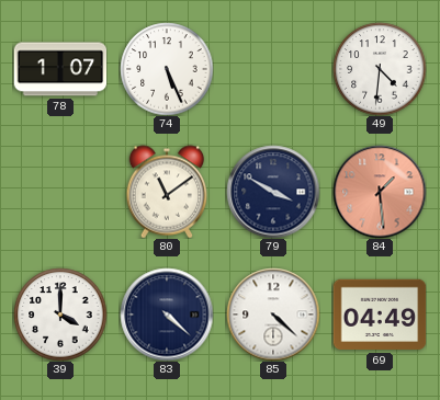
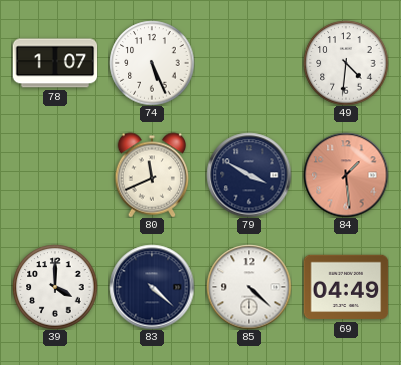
80: 11:09 -> 11:41 (152, 175)
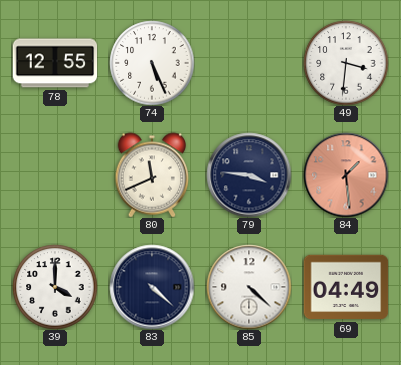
78: 1:07 -> 12:55 (55, 63)
49: 4:31 -> 3:31 (346, 63)
79: 3:50 -> 3:46 (249, 175)
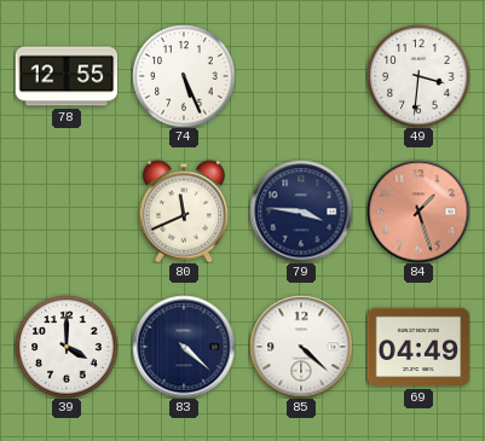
84: 1:29 -> 1:27 (418, 211)
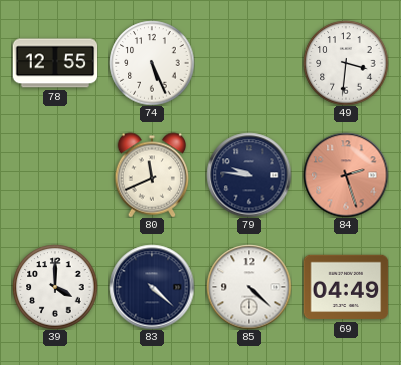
79: 3:46 -> 9:46 (249, 175)
84: 1:27 -> 2:27 (346, 175)
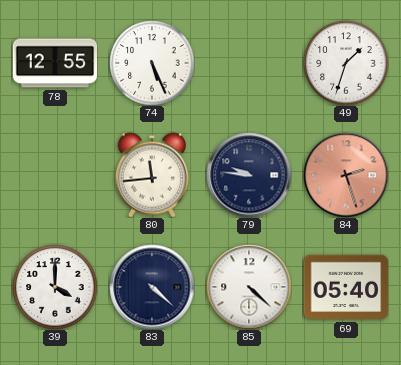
49: 3:31 -> 1:33 (346, 63)
80: 11:41 -> 11:44 (152, 175)
69: 04:49 -> 05:40 (346, 287)
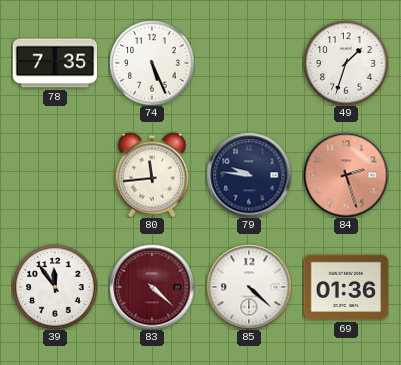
78: 12:55 -> 7:35 (55, 63)
39: 4:00 -> 11:54 (55, 287)
83 dial: navy -> burgundy (152, 287)
69: 05:40 -> 01:36 (346, 287)
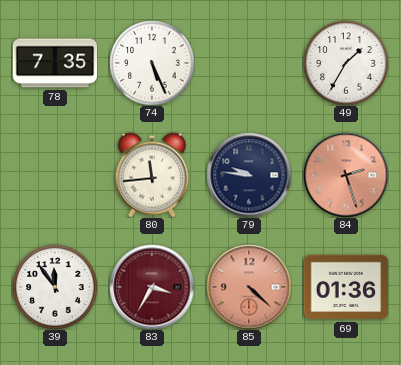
49: 1:33 -> 1:35 (346, 63)
83: 4:22 -> 3:35 (152, 287)
85 dial: white -> salmon (249, 287)
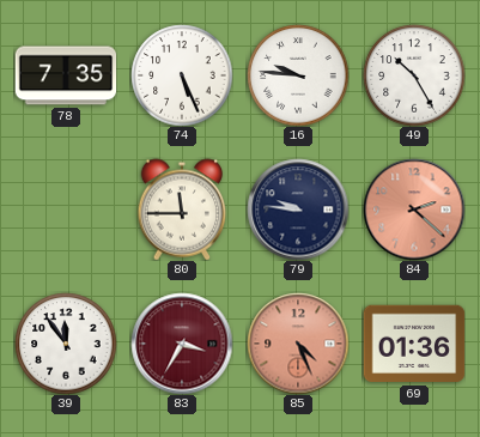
16: none -> 9:46 (298, 75)
49: 1:35 -> 10:25 (414, 75)
80: 11:44 -> 11:45 (182, 210)
84: 2:27 -> 2:22 (414, 210)
85: 4:22 -> 4:26 (298, 344)
